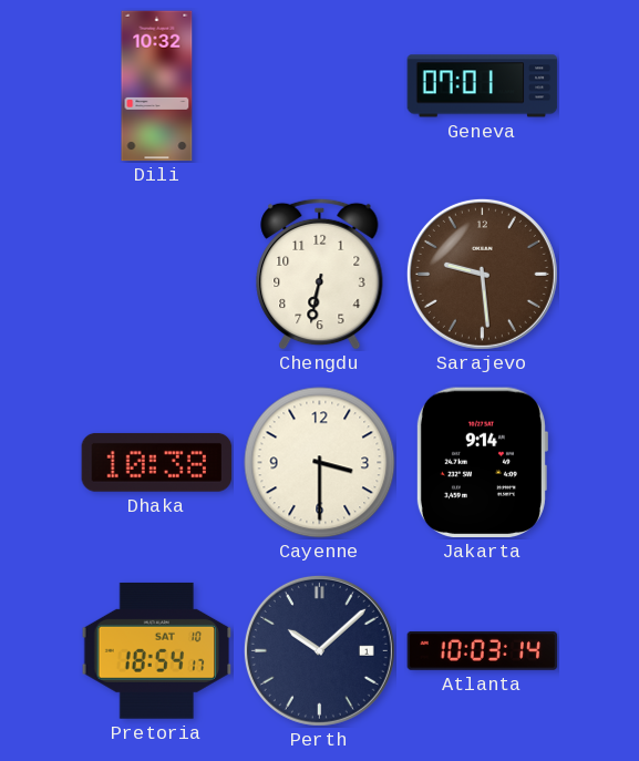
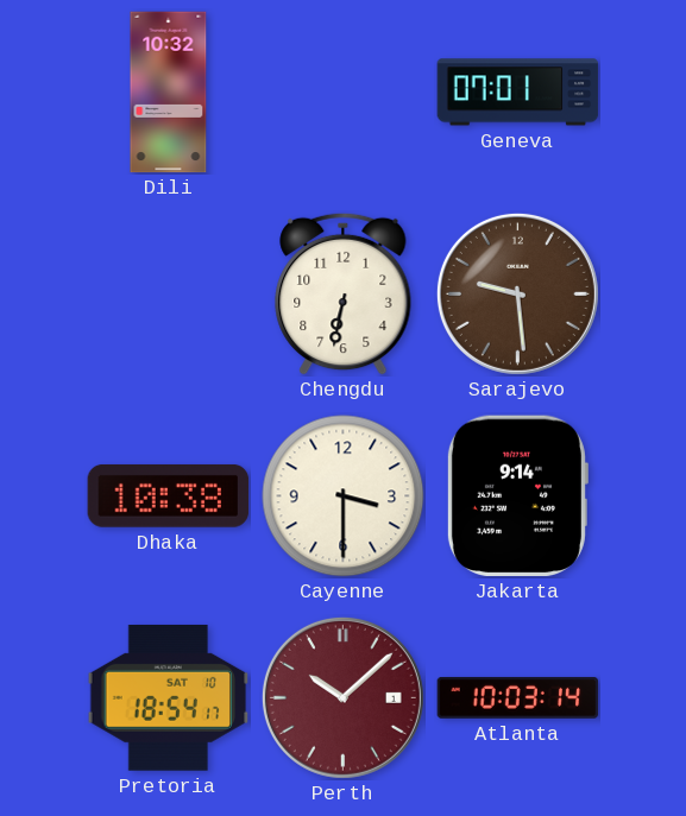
Perth dial: navy -> burgundy (342, 697)
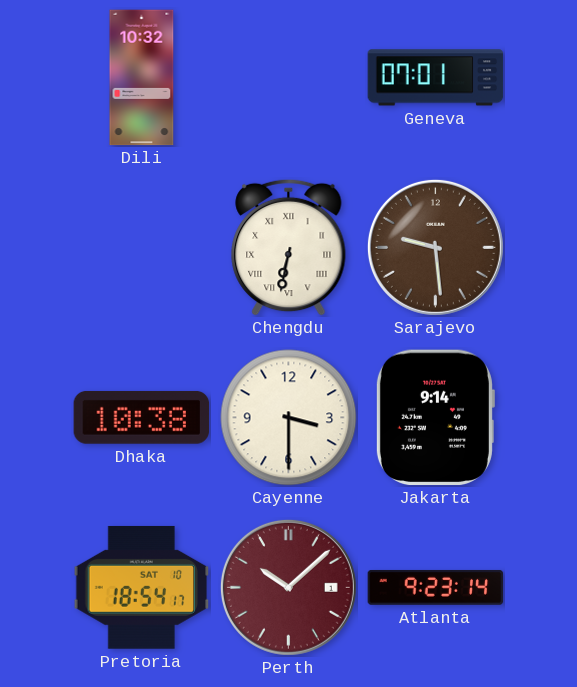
Chengdu numerals: Arabic -> Roman (289, 247)
Atlanta: 10:03 -> 9:23 (436, 587)
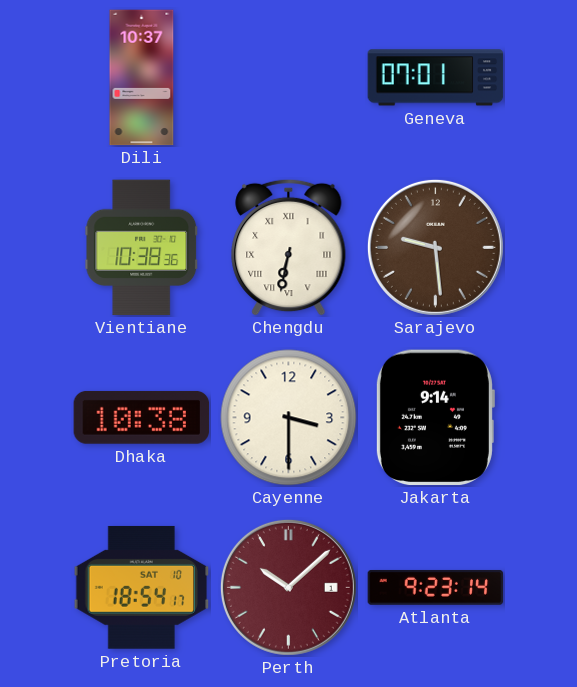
Dili: 10:32 -> 10:37 (142, 78)
Vientiane: none -> 10:38 (142, 248)
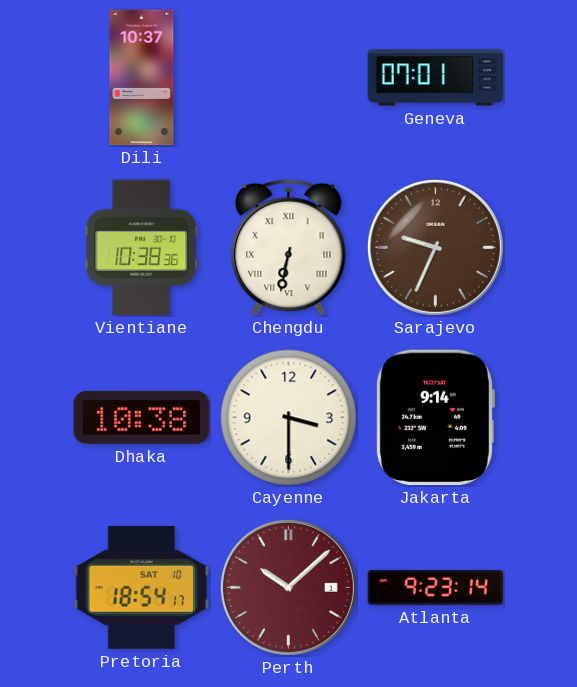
Sarajevo: 9:29 -> 9:34 (435, 247)
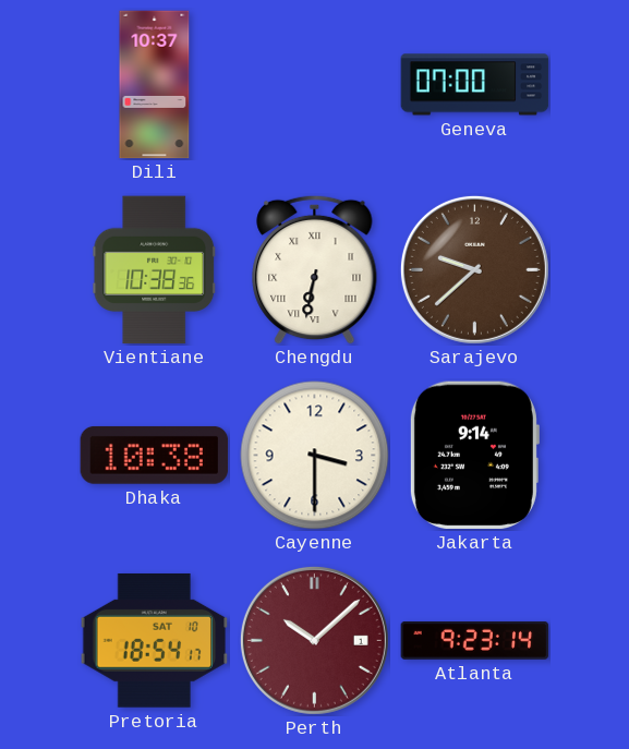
Geneva: 07:01 -> 07:00 (475, 85)
Sarajevo: 9:34 -> 9:38 (474, 269)
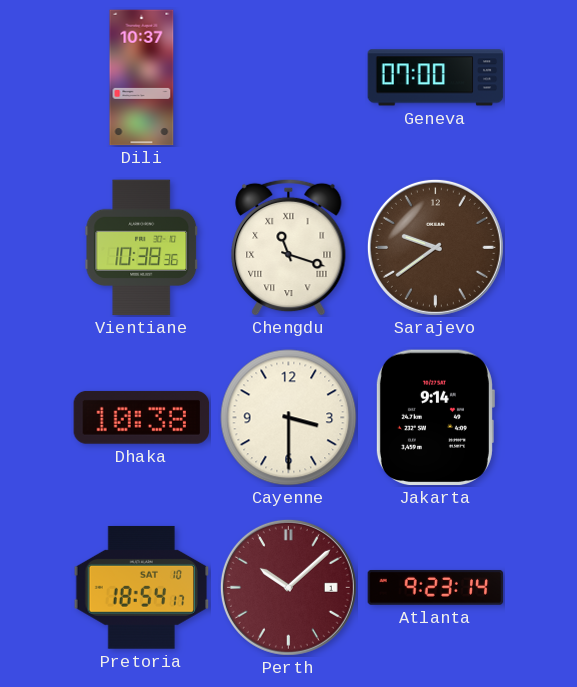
Chengdu: 6:32 -> 11:18 (289, 247)
Sarajevo: 9:38 -> 9:39 (435, 247)
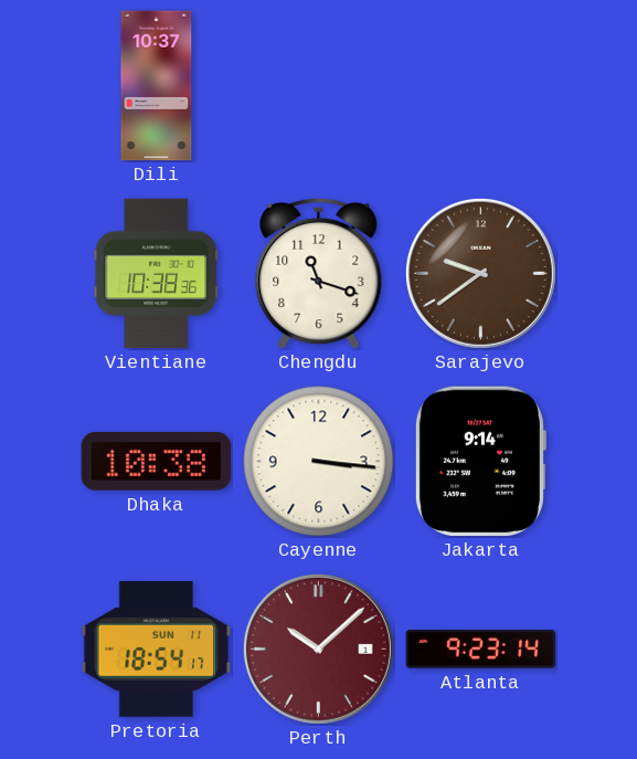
Geneva: 07:00 -> none (436, 78)
Chengdu numerals: Roman -> Arabic (319, 273)
Cayenne: 3:30 -> 3:16 (319, 462)
Pretoria date: SAT 10 -> SUN 11 (157, 650)
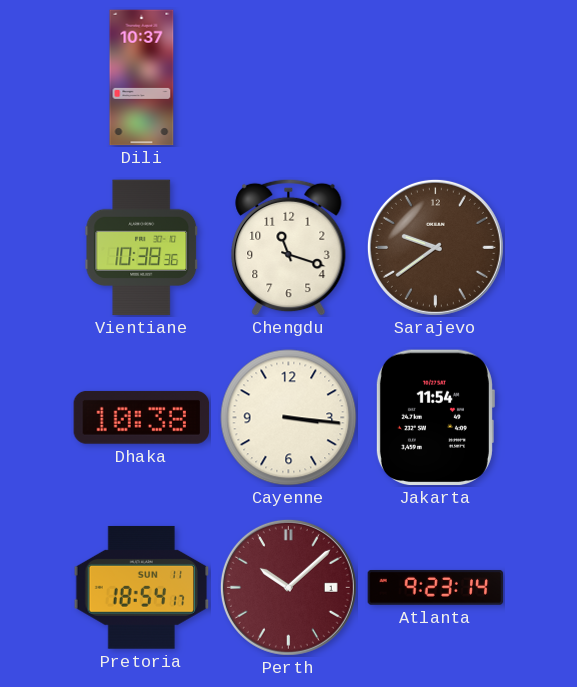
Jakarta: 9:14 -> 11:54 (435, 418)
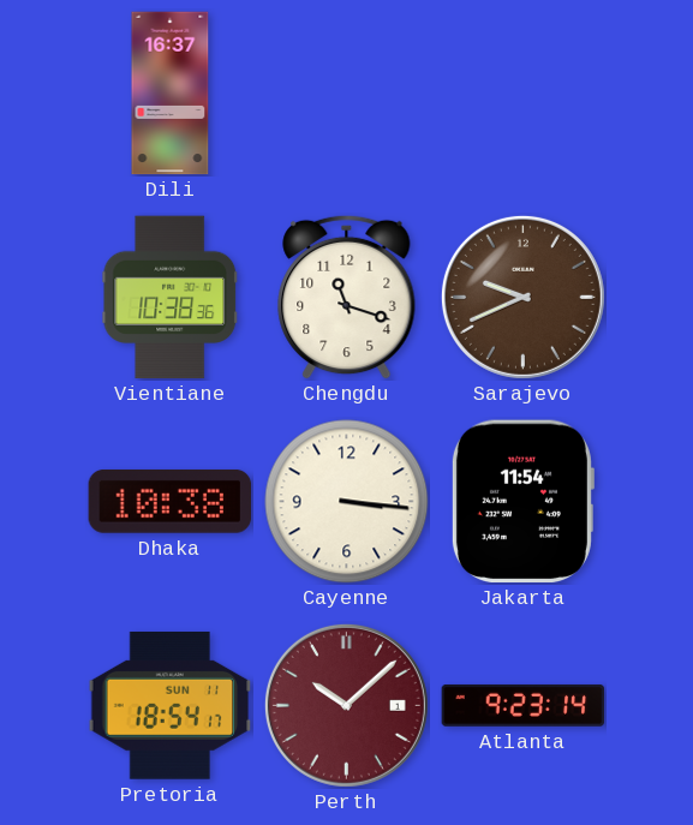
Dili: 10:37 -> 16:37 (171, 94)
Sarajevo: 9:39 -> 9:41 (522, 297)
